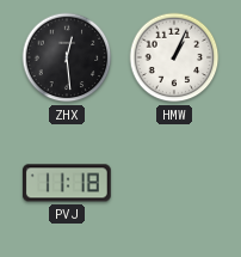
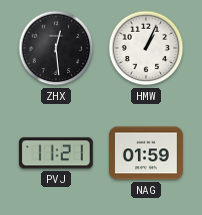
PVJ: 11:18 -> 11:21 (56, 153)
NAG: none -> 01:59 (147, 153)
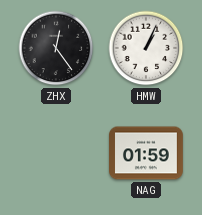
ZHX: 12:29 -> 12:24 (56, 48)
PVJ: 11:21 -> none (56, 153)
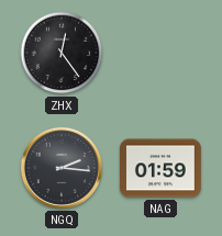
HMW: 1:04 -> none (146, 48)
NGQ: none -> 2:16 (62, 168)
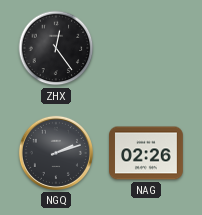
NGQ: 2:16 -> 2:12 (56, 153)
NAG: 01:59 -> 02:26 (147, 153)
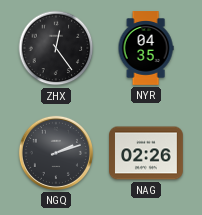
NYR: none -> 04:35 (146, 48)
